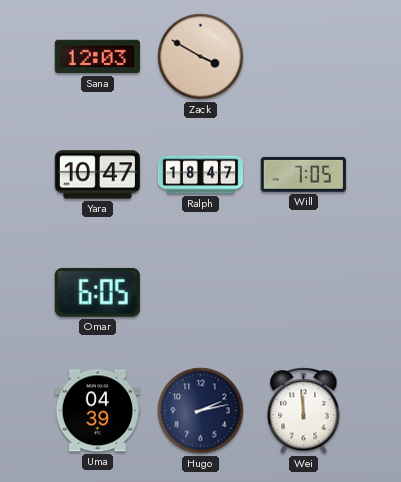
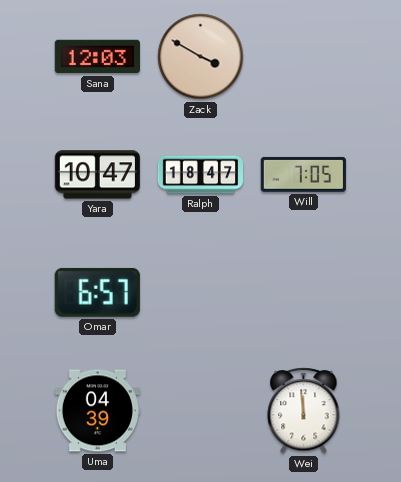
Omar: 6:05 -> 6:57 (97, 292)
Hugo: 2:13 -> none (201, 411)
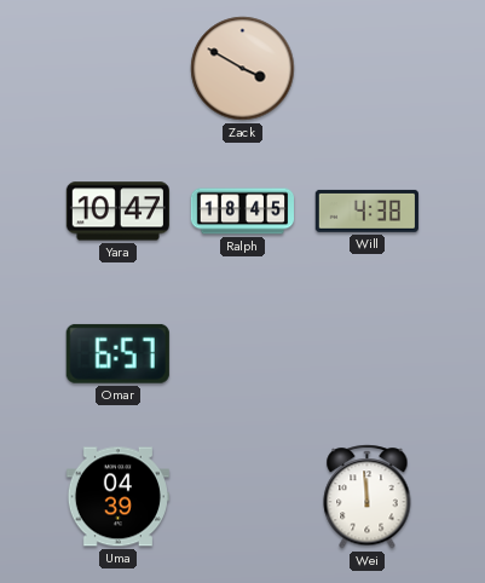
Sana: 12:03 -> none (97, 57)
Ralph: 18:47 -> 18:45 (242, 212)
Will: 7:05 -> 4:38 (366, 210)
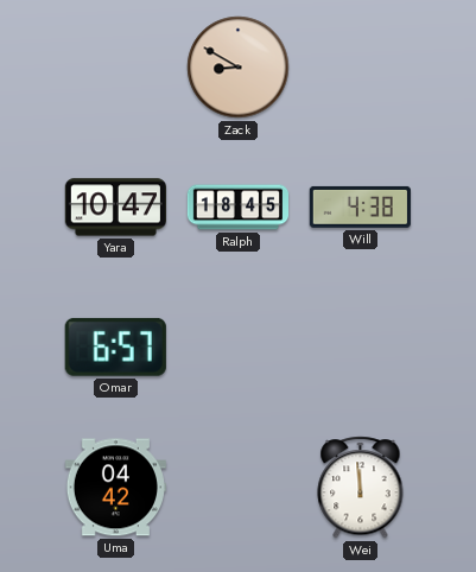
Zack: 3:50 -> 8:50 (239, 68)
Uma: 04:39 -> 04:42 (115, 488)
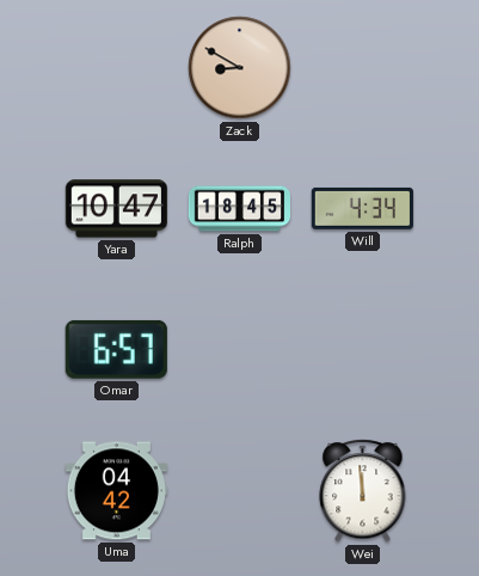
Will: 4:38 -> 4:34 (362, 208)
